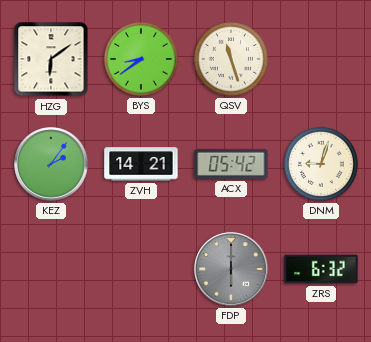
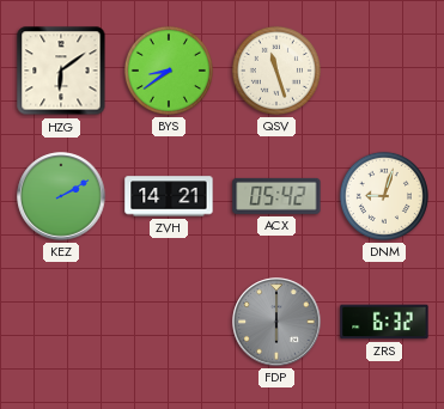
KEZ: 2:06 -> 2:10 (61, 196)
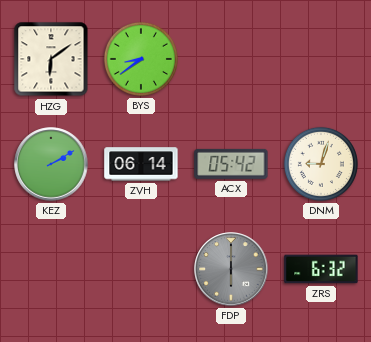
QSV: 11:27 -> none (276, 71)
ZVH: 14:21 -> 06:14 (141, 164)
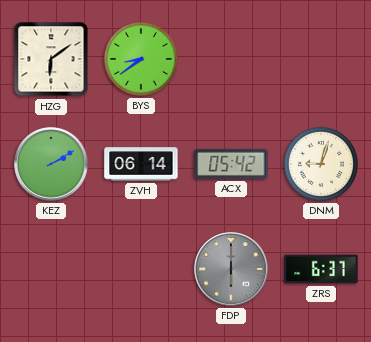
ZRS: 6:32 -> 6:37 (321, 269)
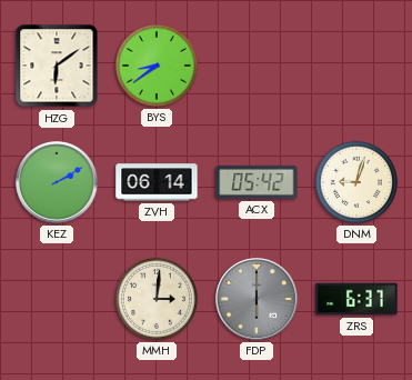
MMH: none -> 3:01 (157, 299)
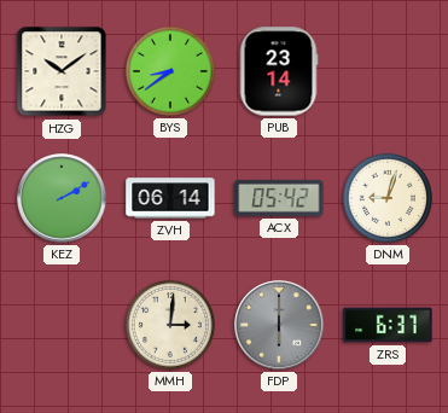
HZG: 6:09 -> 10:09 (62, 71)
PUB: none -> 23:14 (279, 71)
